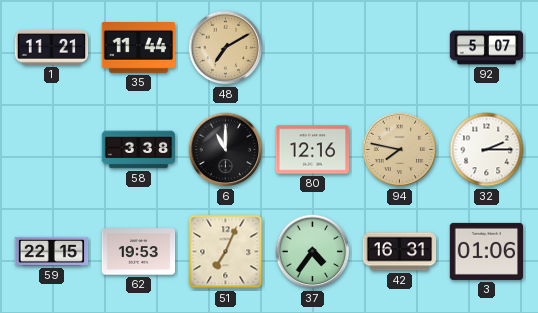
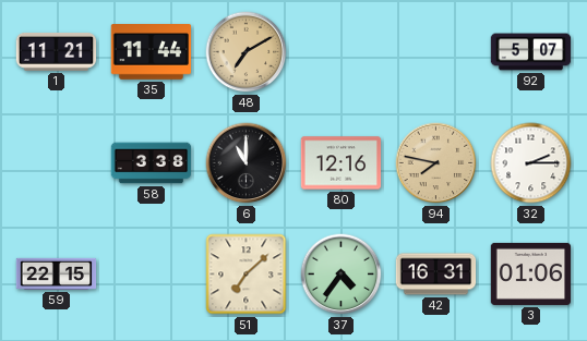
62: 19:53 -> none (139, 252)
51: 7:04 -> 7:08 (247, 275)
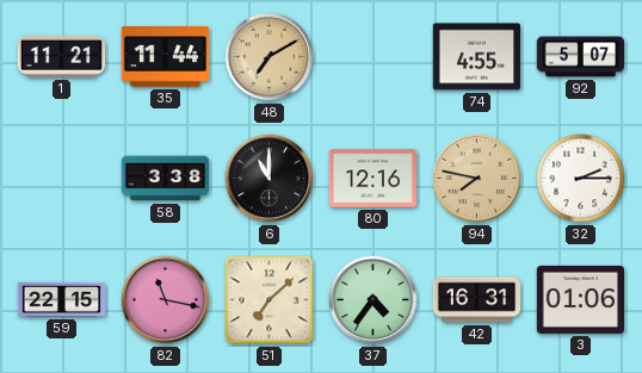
74: none -> 4:55 (477, 57)
82: none -> 11:17 (166, 300)
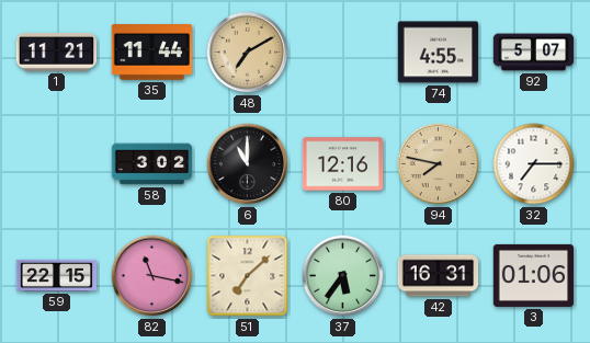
58: 3:38 -> 3:02 (152, 164)
32: 2:15 -> 7:15 (534, 164)
37: 4:36 -> 5:36 (343, 276)
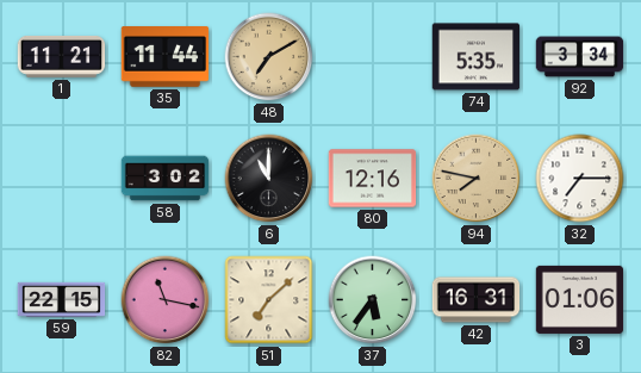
74: 4:55 -> 5:35 (477, 57)
92: 5:07 -> 3:34 (580, 57)
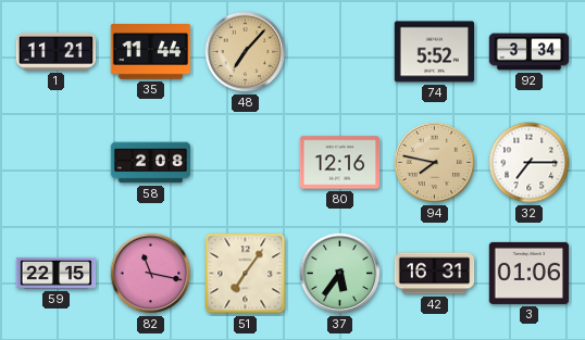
48: 7:10 -> 7:07 (246, 52)
74: 5:35 -> 5:52 (435, 52)
58: 3:02 -> 2:08 (151, 163)
6: 11:00 -> none (269, 179)
51: 7:08 -> 7:06 (246, 274)
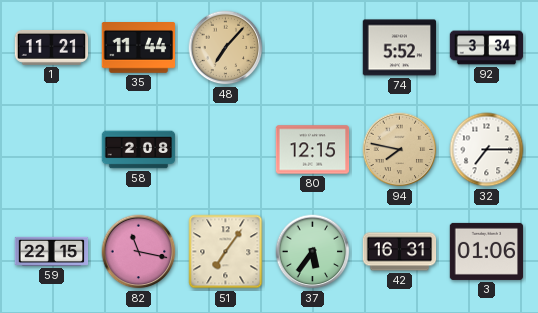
80: 12:16 -> 12:15 (313, 150)
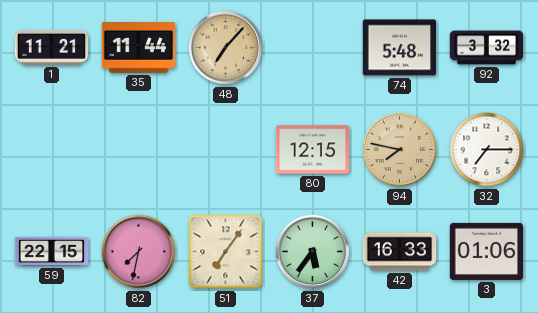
74: 5:52 -> 5:48 (400, 48)
92: 3:34 -> 3:32 (487, 48)
58: 2:08 -> none (139, 150)
82: 11:17 -> 7:32 (139, 252)
42: 16:31 -> 16:33 (400, 252)
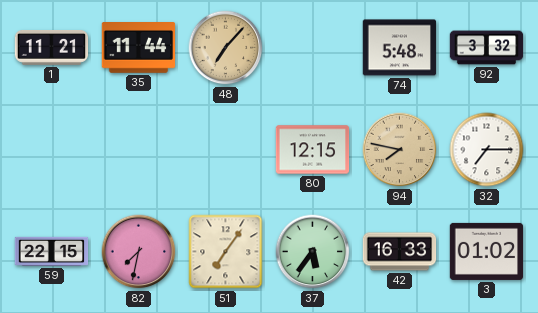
3: 01:06 -> 01:02 (487, 251)
